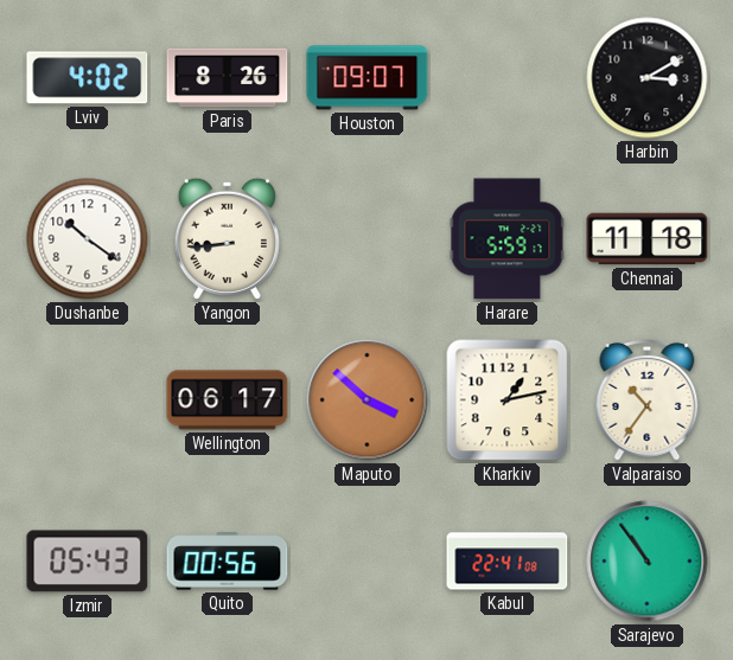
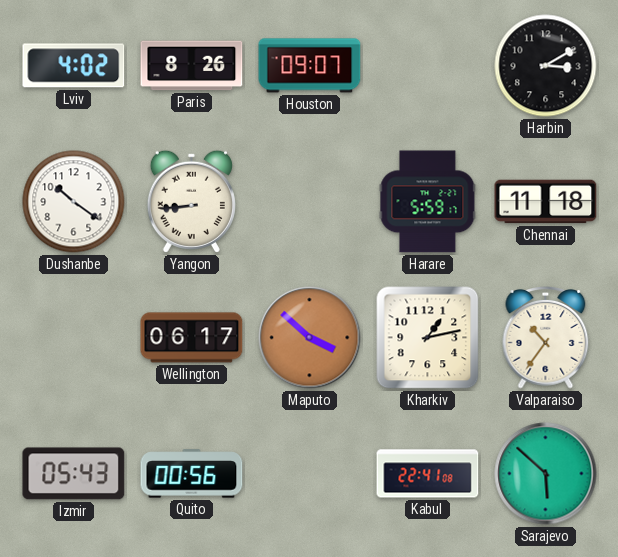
Sarajevo: 10:54 -> 5:52 (546, 474)
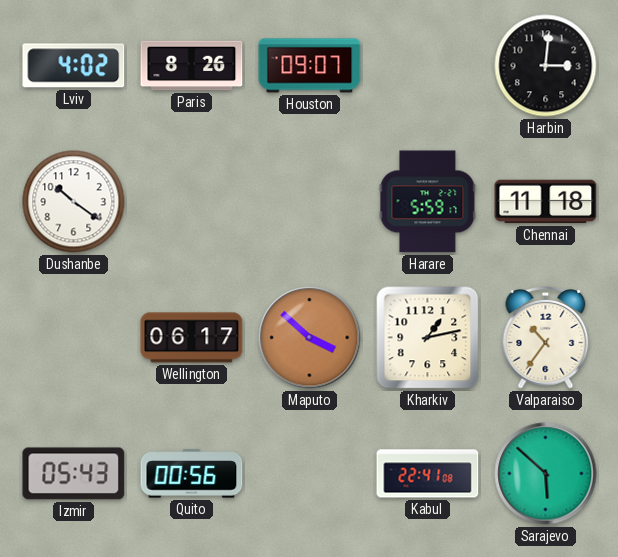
Harbin: 3:10 -> 3:01 (546, 66)
Yangon: 8:44 -> none (191, 201)
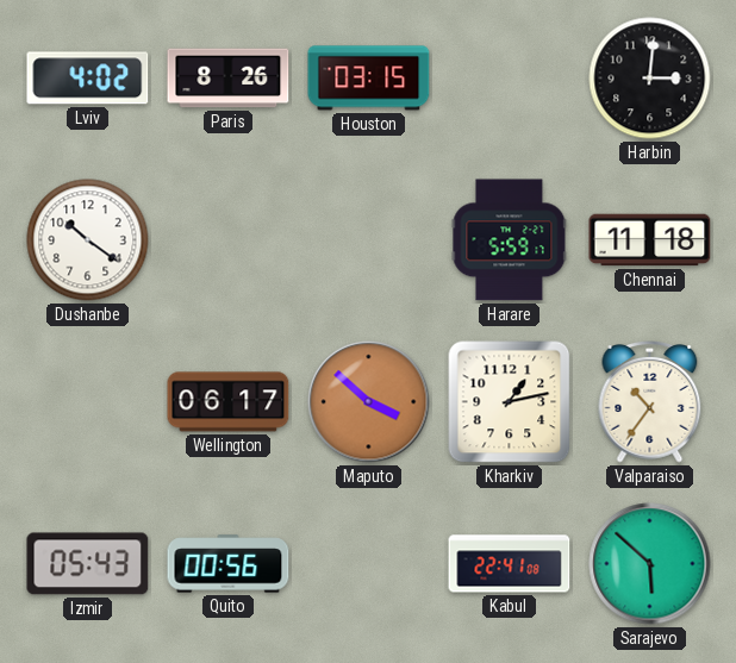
Houston: 09:07 -> 03:15 (369, 79)
